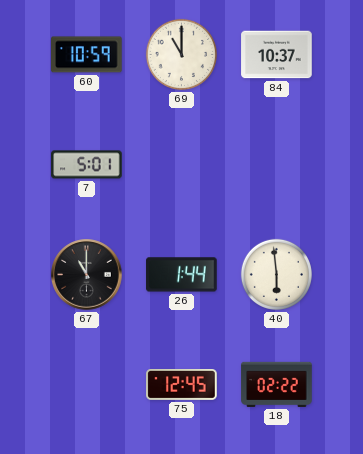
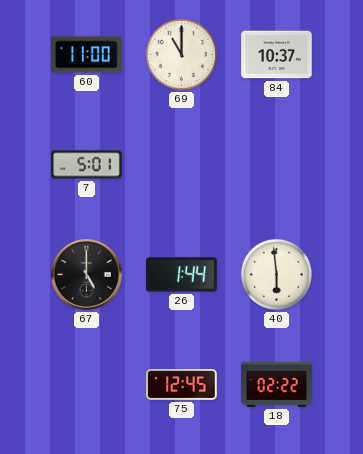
60: 10:59 -> 11:00 (87, 55)
67: 11:00 -> 5:00 (87, 275)
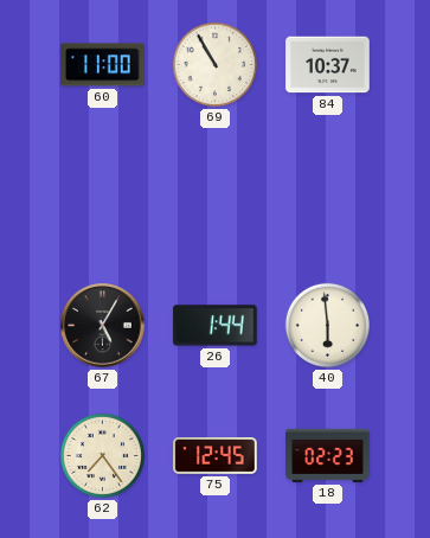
69: 11:00 -> 10:55 (214, 64)
7: 5:01 -> none (87, 165)
67: 5:00 -> 5:05 (103, 326)
62: none -> 7:24 (102, 455)
18: 02:22 -> 02:23 (328, 455)
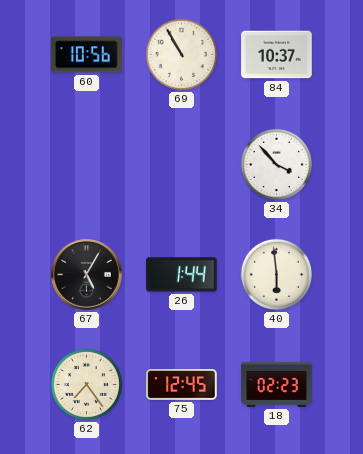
60: 11:00 -> 10:56 (87, 55)
34: none -> 3:53 (276, 164)
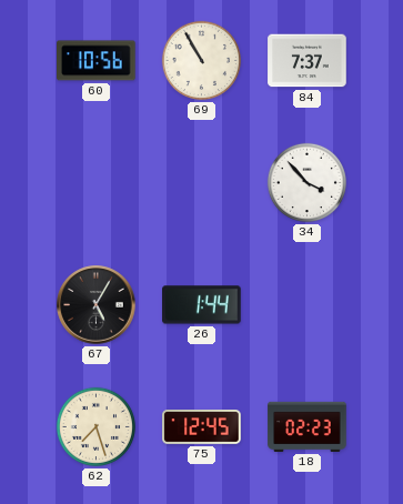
84: 10:37 -> 7:37 (308, 61)
40: 5:59 -> none (276, 274)
62: 7:24 -> 7:27 (95, 426)
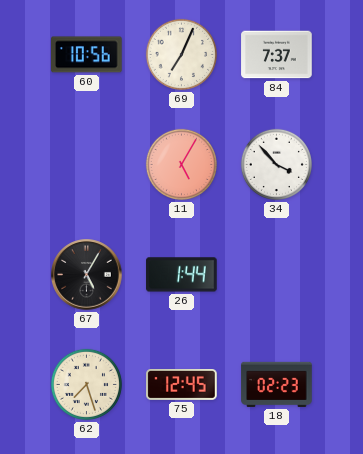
69: 10:55 -> 7:04 (181, 54)
11: none -> 5:05 (181, 164)
